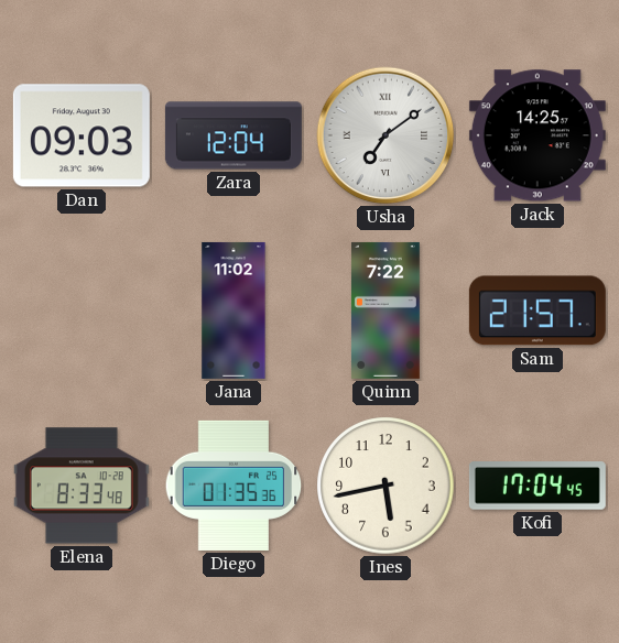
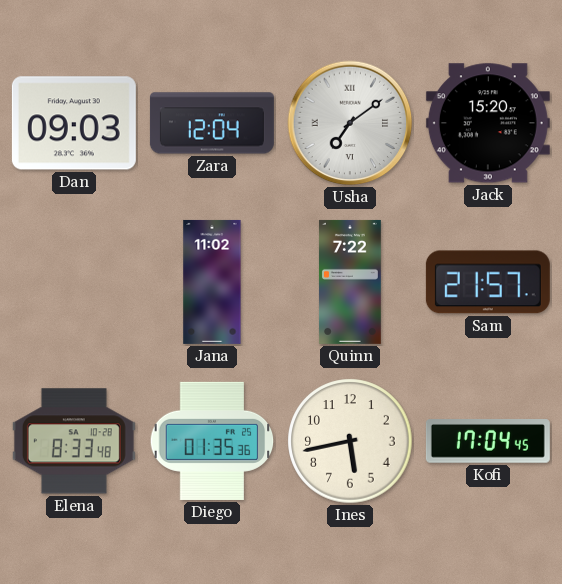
Jack: 14:25 -> 15:20 (488, 123)
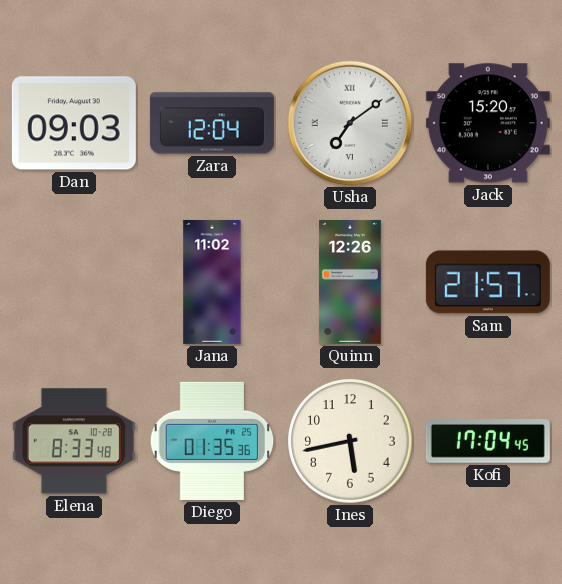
Quinn: 7:22 -> 12:26 (350, 282)
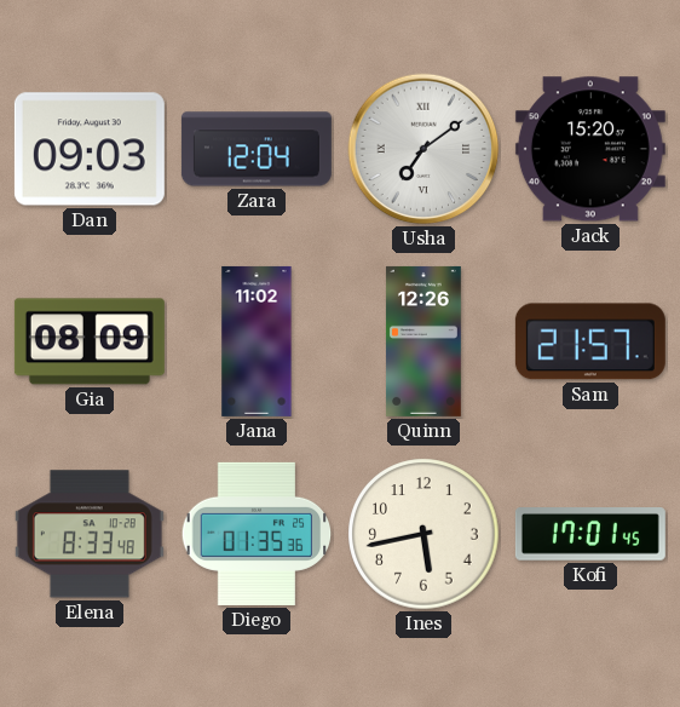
Gia: none -> 08:09 (90, 341)
Kofi: 17:04 -> 17:01 (590, 535)
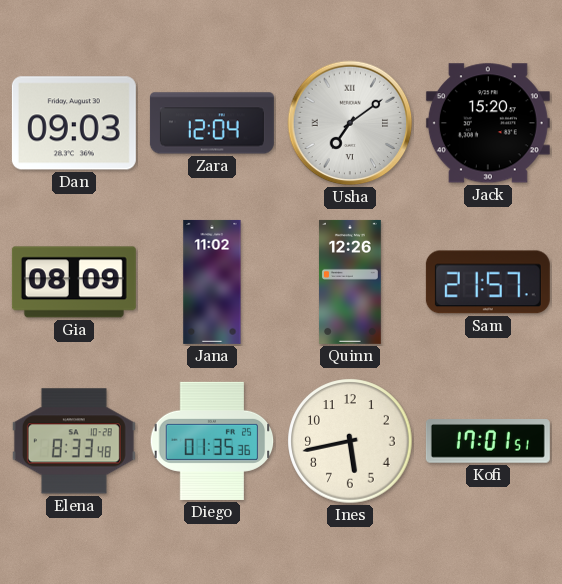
Kofi: 17:01:45 -> 17:01:51 (488, 442)
